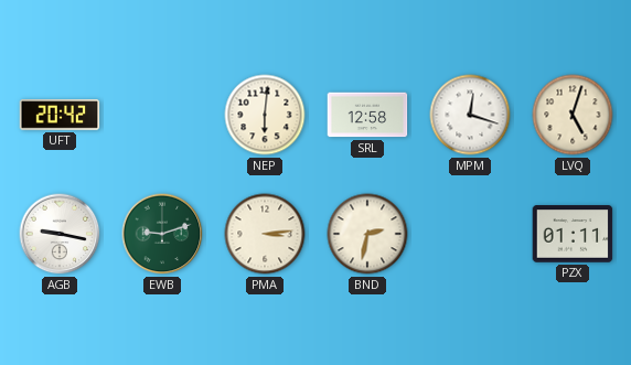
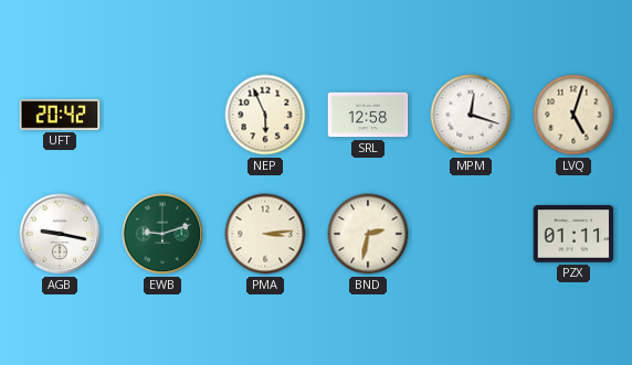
NEP: 6:01 -> 5:56 (265, 115)
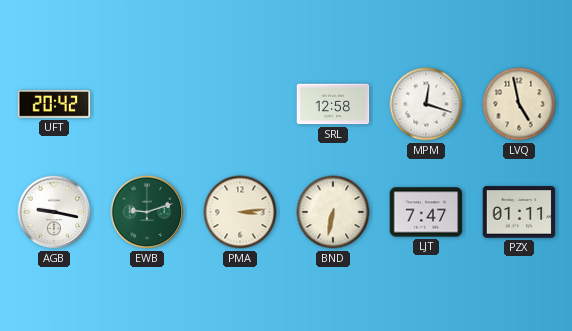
NEP: 5:56 -> none (265, 115)
LVQ: 5:03 -> 4:58 (519, 104)
BND: 2:32 -> 6:32 (333, 212)
LJT: none -> 7:47 (426, 212)
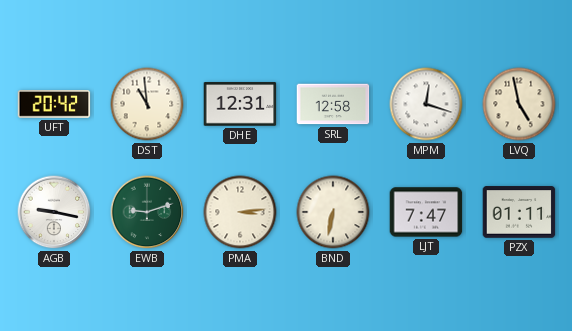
DST: none -> 10:59 (147, 104)
DHE: none -> 12:31 (240, 104)
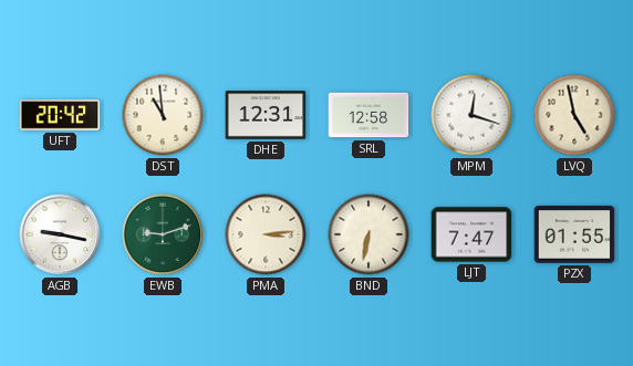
PZX: 01:11 -> 01:55 (574, 234)
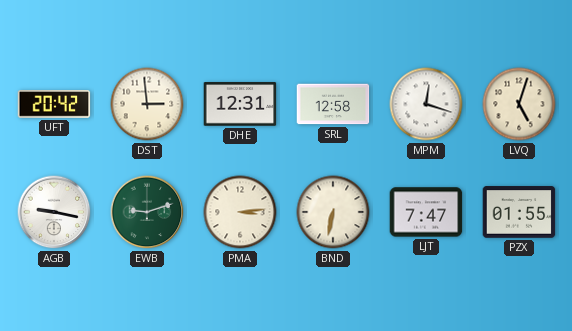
DST: 10:59 -> 2:59 (147, 104)
LVQ: 4:58 -> 5:03 (519, 104)
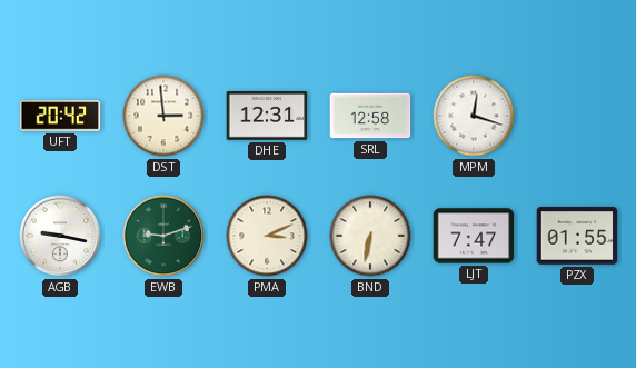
LVQ: 5:03 -> none (519, 104)
PMA: 3:14 -> 3:11 (267, 236)
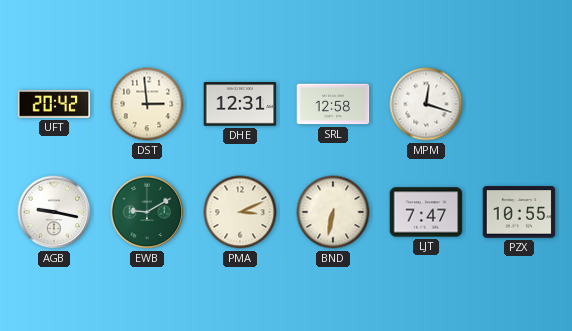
EWB: 9:12 -> 9:10 (147, 212)
PZX: 01:55 -> 10:55 (519, 212)
